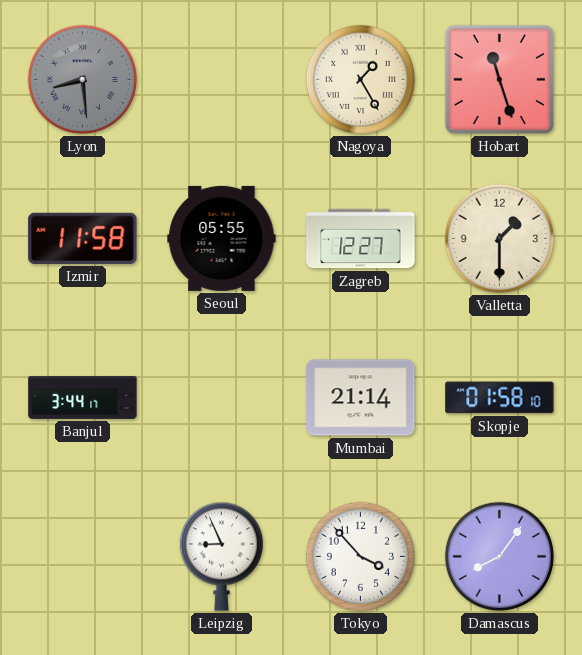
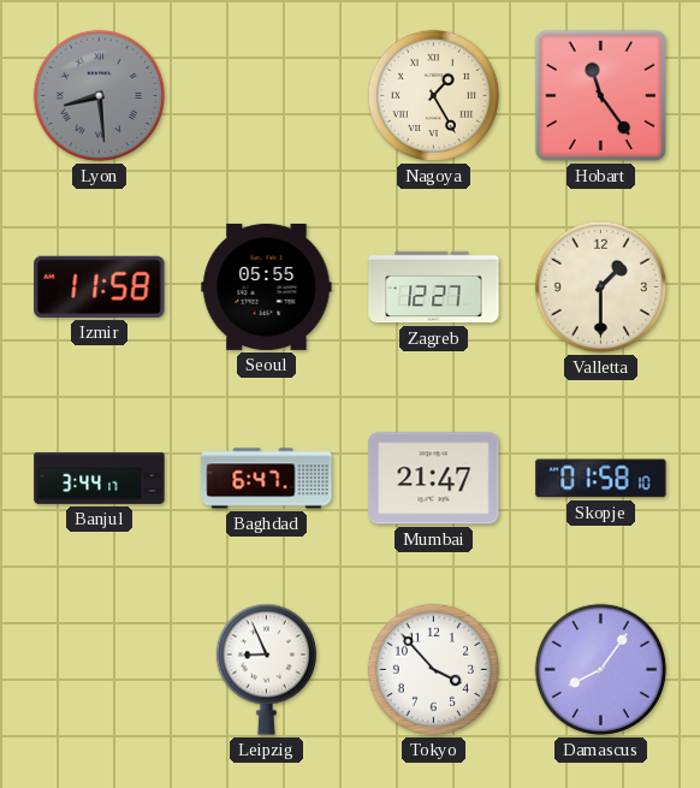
Hobart: 11:27 -> 11:24 (600, 95)
Baghdad: none -> 6:47 (267, 479)
Mumbai: 21:14 -> 21:47 (434, 479)
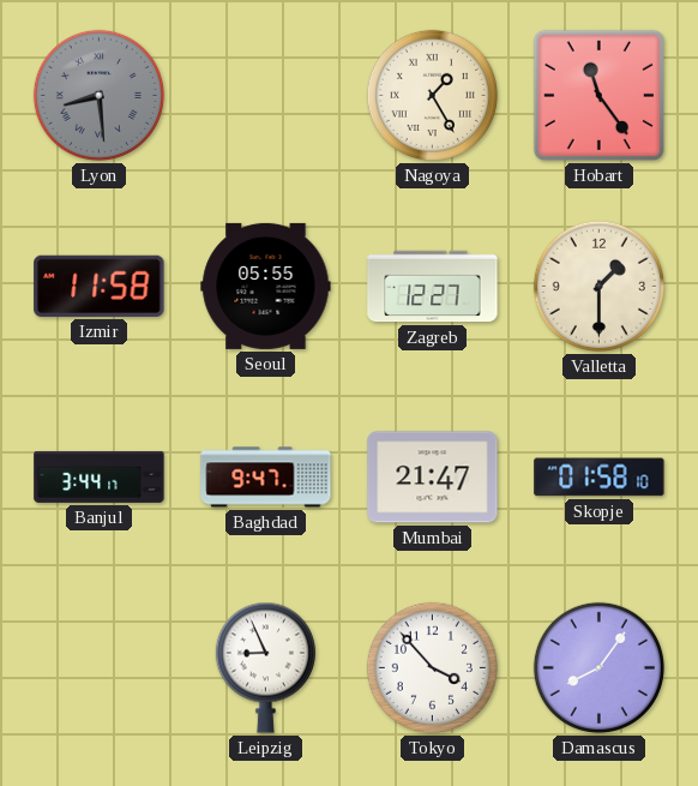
Baghdad: 6:47 -> 9:47 (266, 478)
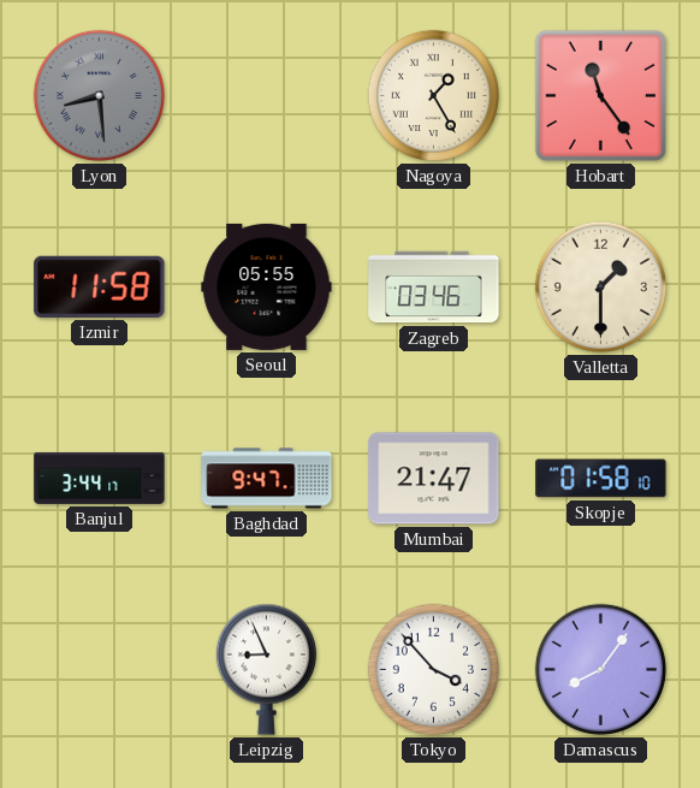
Zagreb: 12:27 -> 03:46 (434, 288)
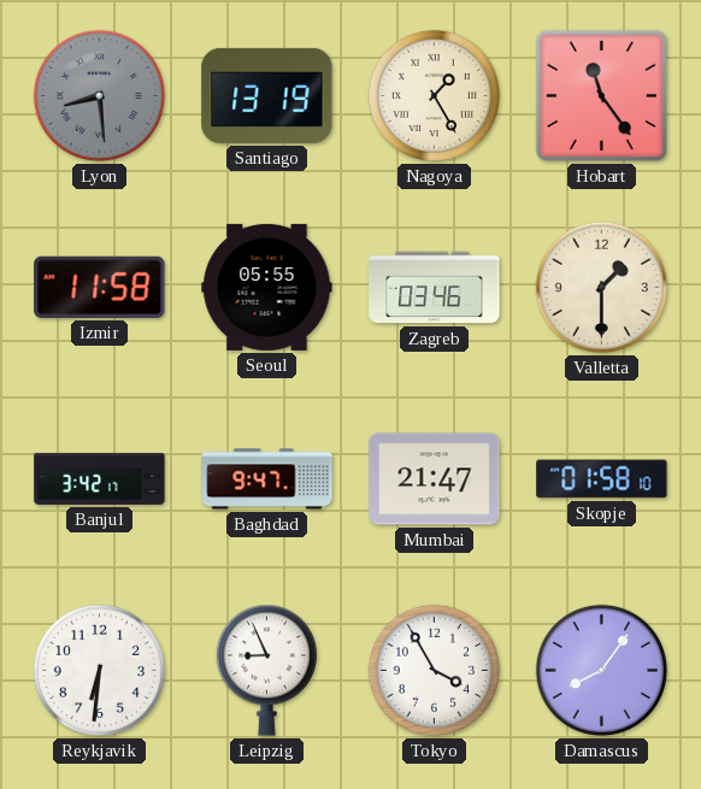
Santiago: none -> 13:19 (267, 95)
Banjul: 3:44 -> 3:42 (100, 478)
Reykjavik: none -> 6:31 (99, 670)
Tokyo: 3:53 -> 3:55 (434, 670)
